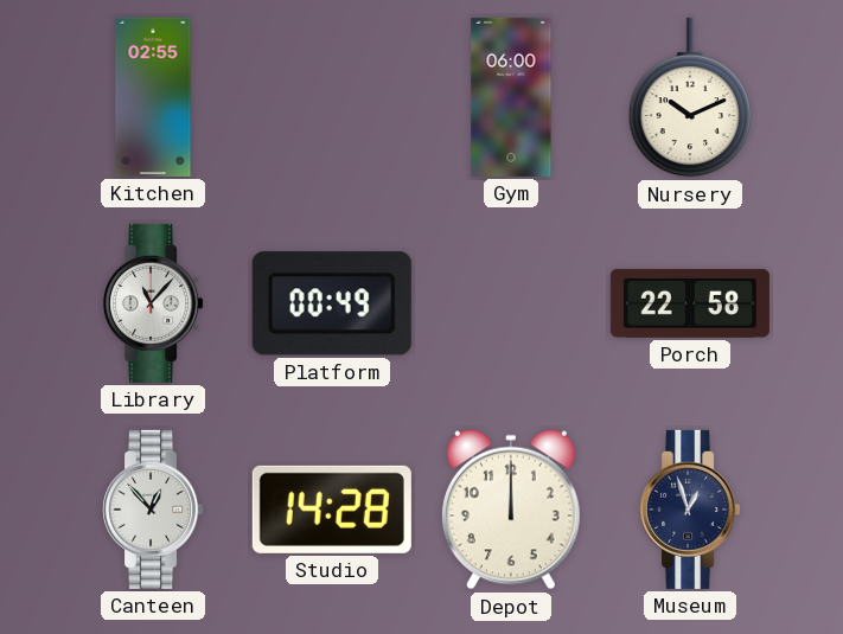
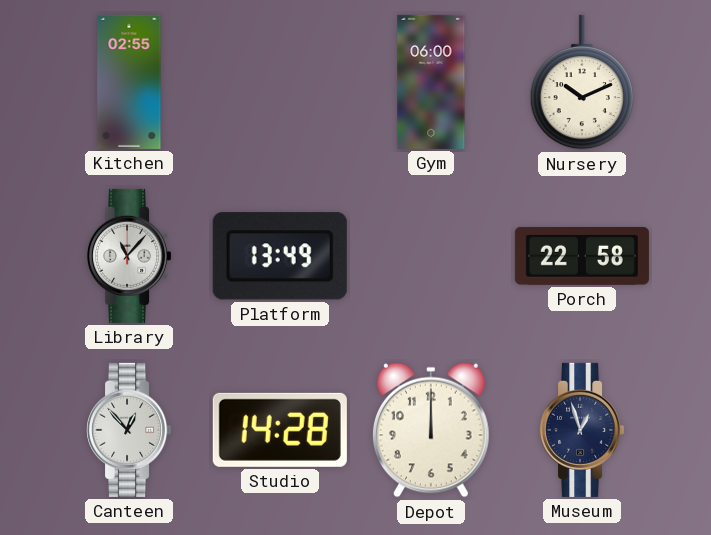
Platform: 00:49 -> 13:49 (280, 256)
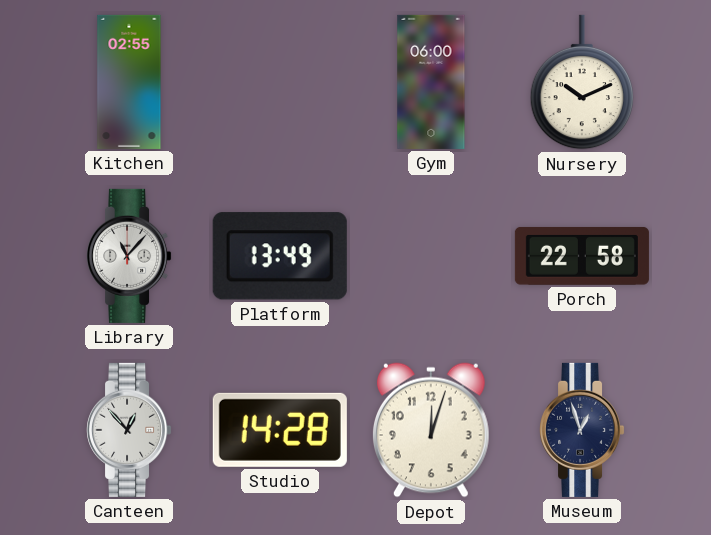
Depot: 12:00 -> 12:03 (431, 430)
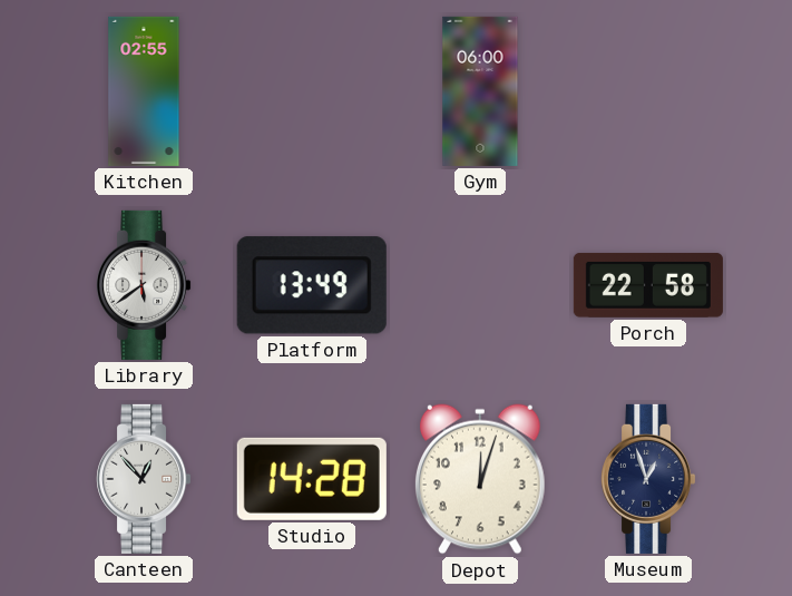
Nursery: 10:11 -> none (582, 82)
Library: 11:07 -> 5:39 (145, 285)
